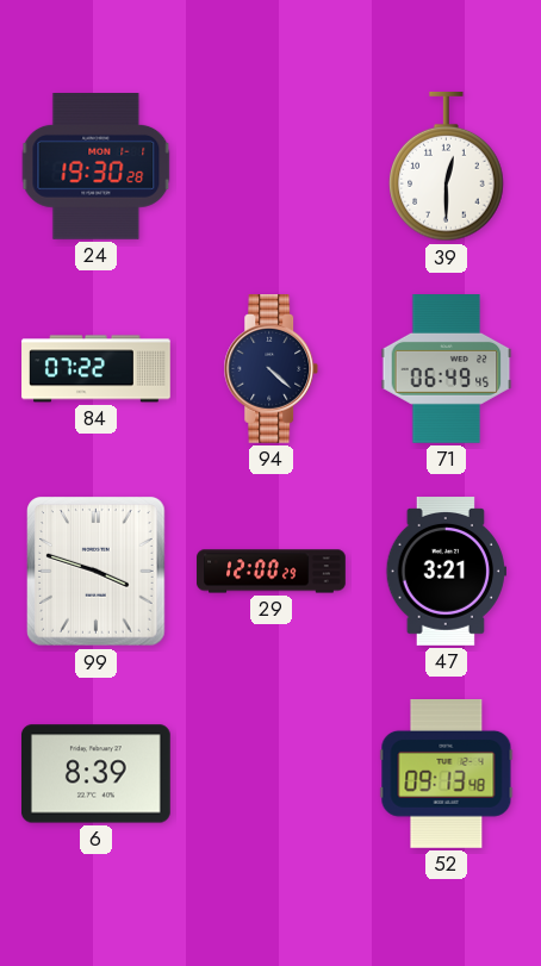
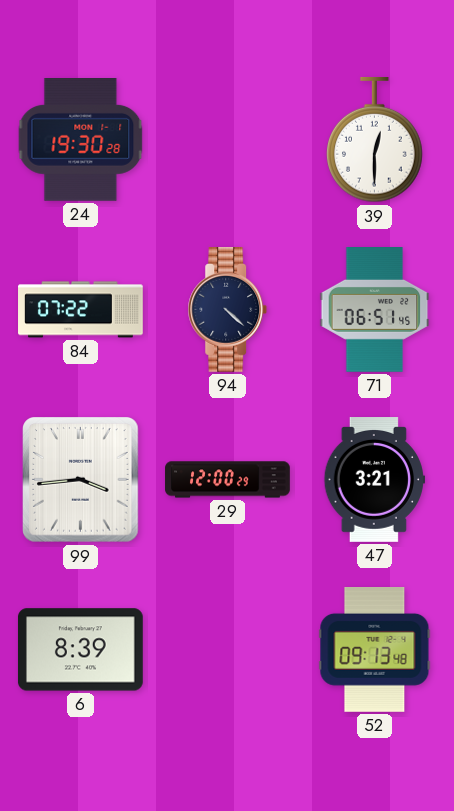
71: 06:49 -> 06:51 (375, 310)
99: 3:48 -> 3:44 (81, 480)
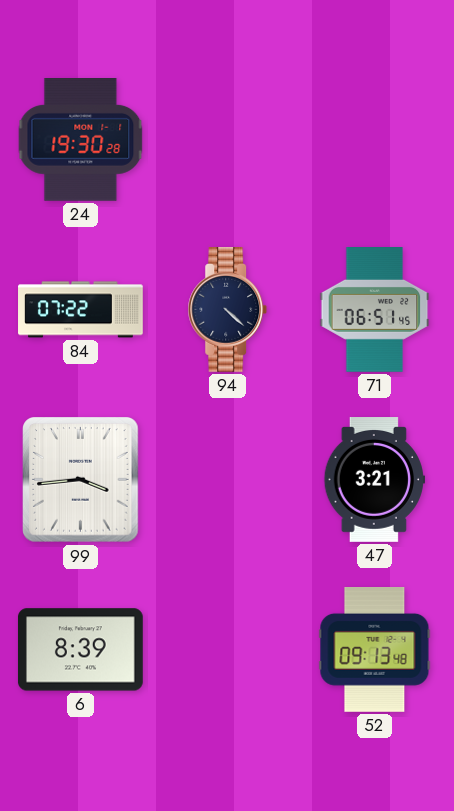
39: 12:30 -> none (375, 141)
29: 12:00 -> none (228, 480)
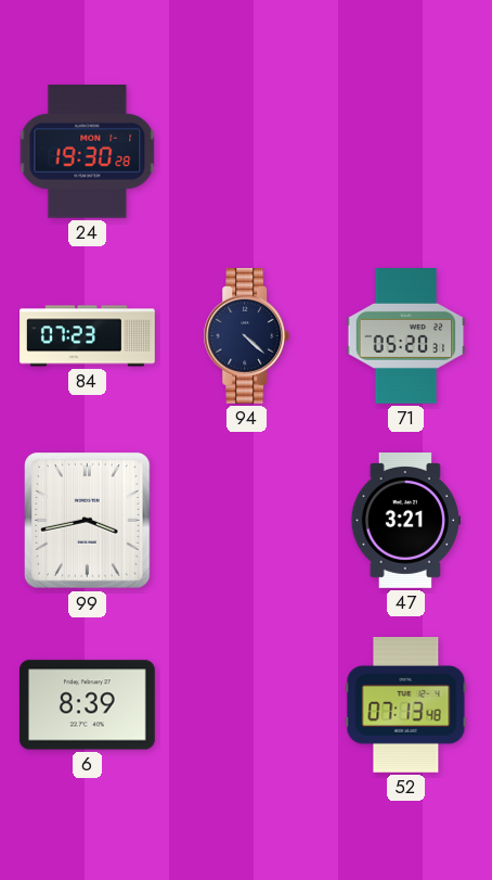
84: 07:22 -> 07:23 (88, 336)
71: 06:51 -> 05:20 (406, 336)
99: 3:44 -> 3:43 (88, 521)
52: 09:13 -> 07:13 (406, 705)
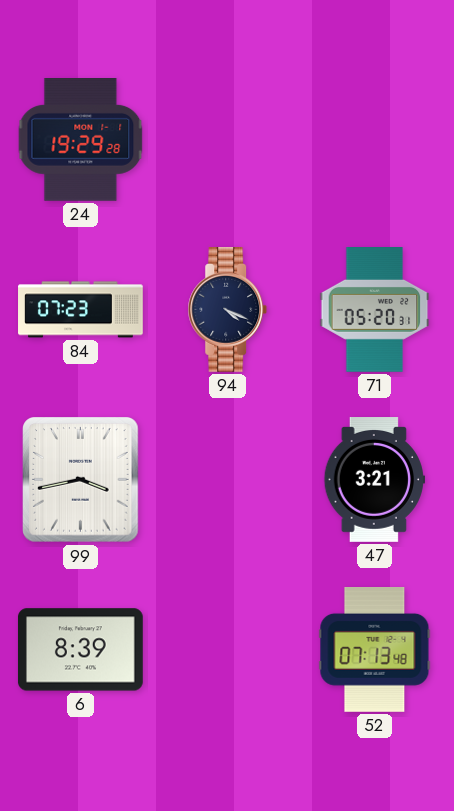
24: 19:30 -> 19:29 (81, 140)
94: 4:22 -> 4:19 (228, 310)
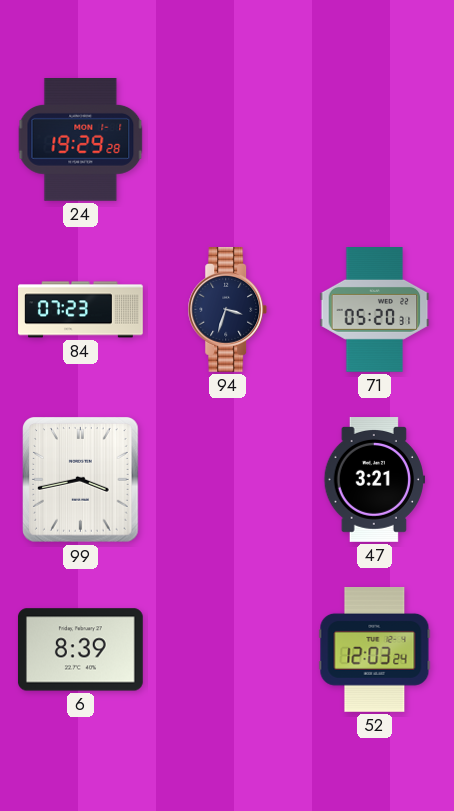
94: 4:19 -> 3:33 (228, 310)
52: 07:13 -> 12:03 (375, 650)
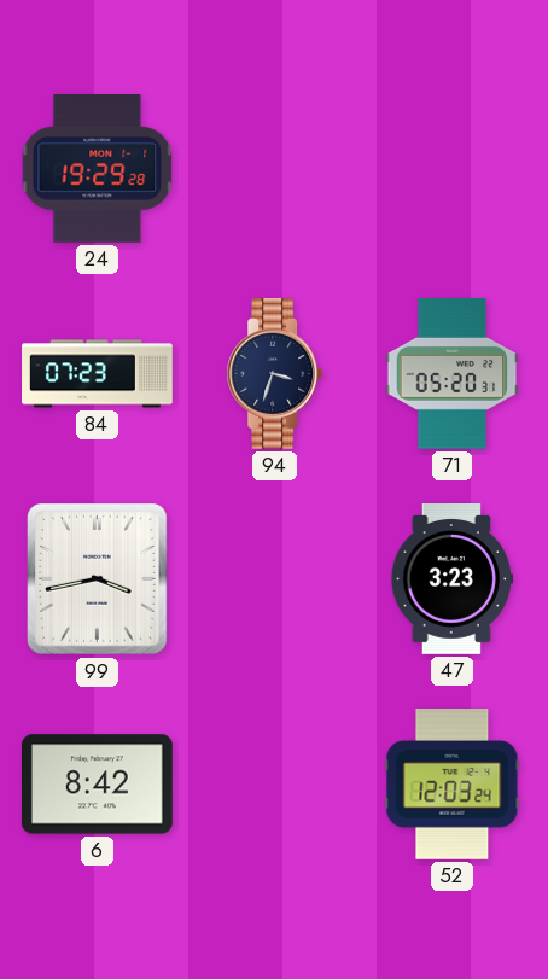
47: 3:21 -> 3:23 (451, 579)
6: 8:39 -> 8:42 (98, 785)
